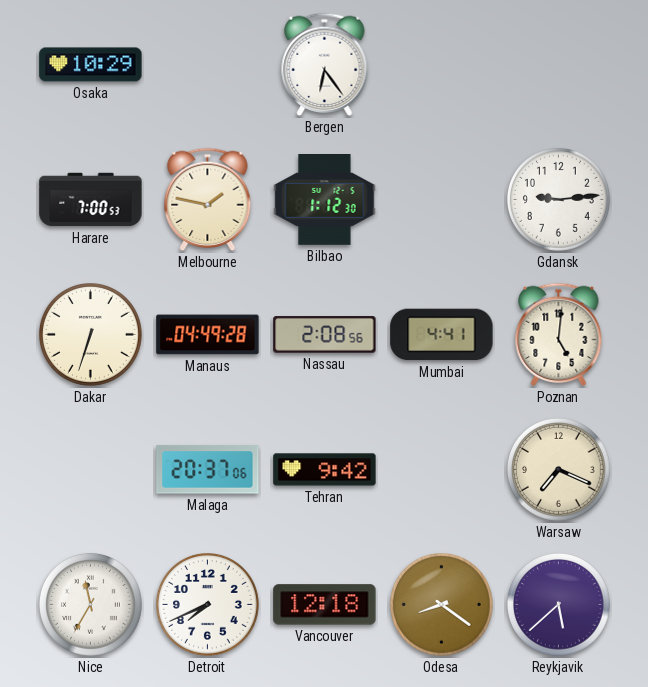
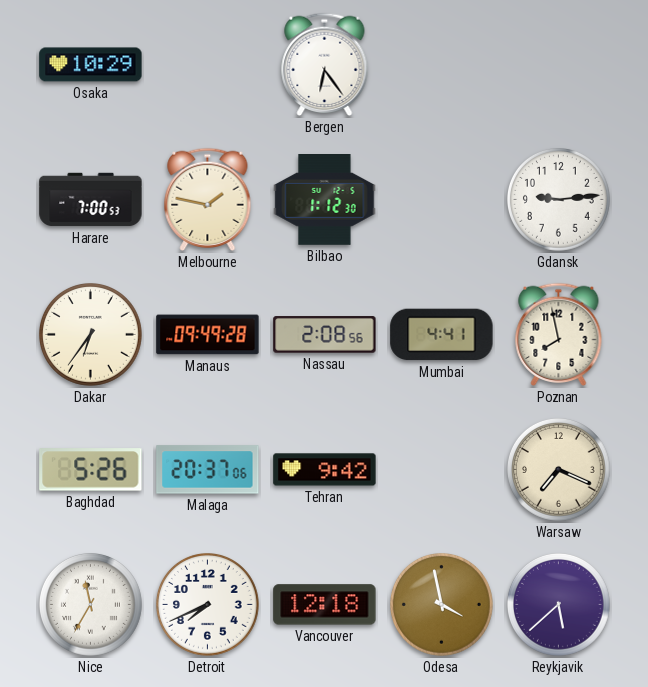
Dakar: 6:33 -> 6:36 (91, 335)
Manaus: 04:49 -> 09:49 (208, 335)
Poznan: 5:01 -> 7:58 (559, 335)
Baghdad: none -> 5:26 (91, 470)
Odesa: 8:21 -> 3:58 (442, 605)
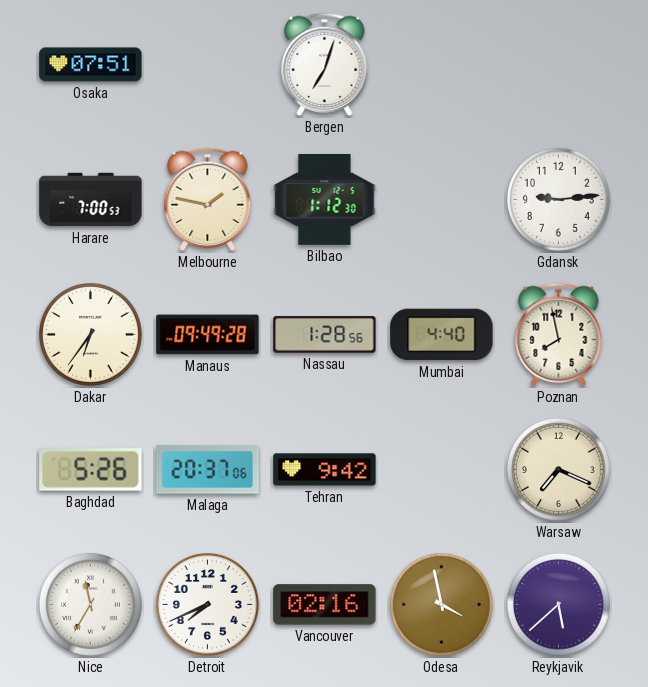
Osaka: 10:29 -> 07:51 (91, 65)
Bergen: 6:24 -> 7:03 (325, 65)
Nassau: 2:08 -> 1:28 (325, 335)
Mumbai: 4:41 -> 4:40 (442, 335)
Vancouver: 12:18 -> 02:16 (325, 605)
